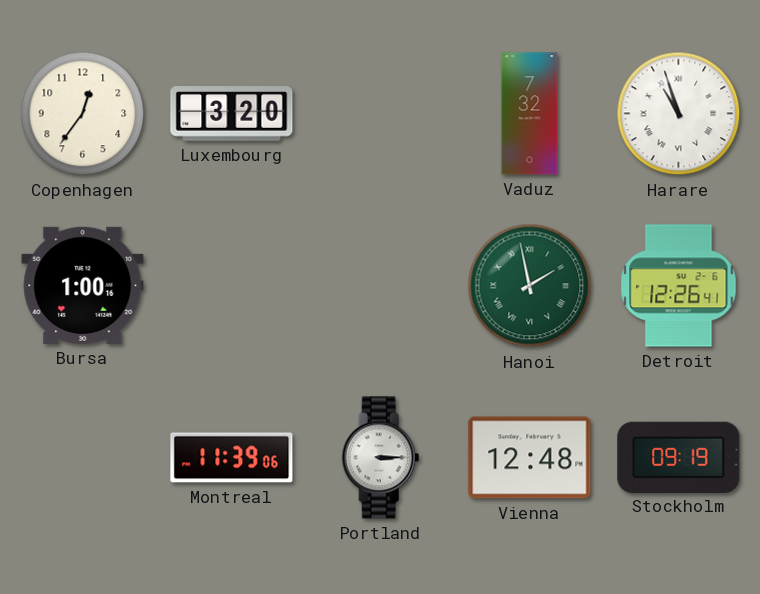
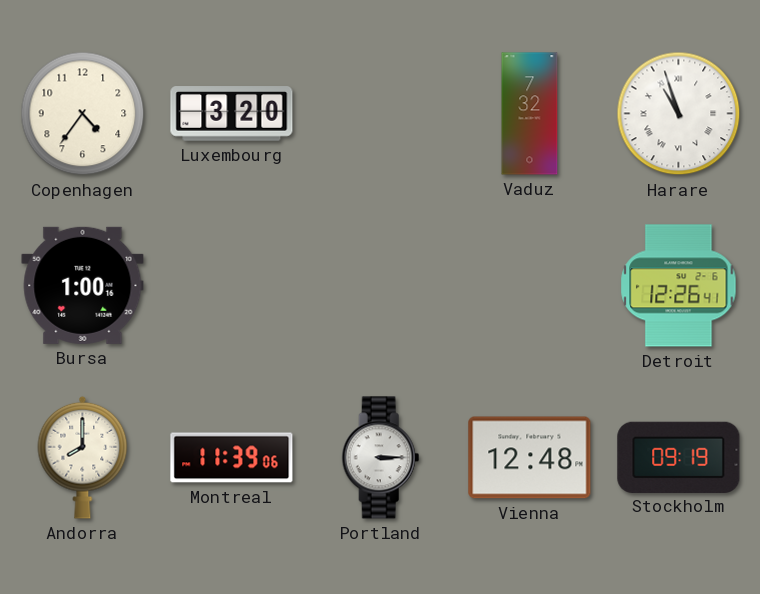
Copenhagen: 12:36 -> 4:36 (83, 114)
Hanoi: 1:58 -> none (530, 286)
Andorra: none -> 8:00 (83, 457)
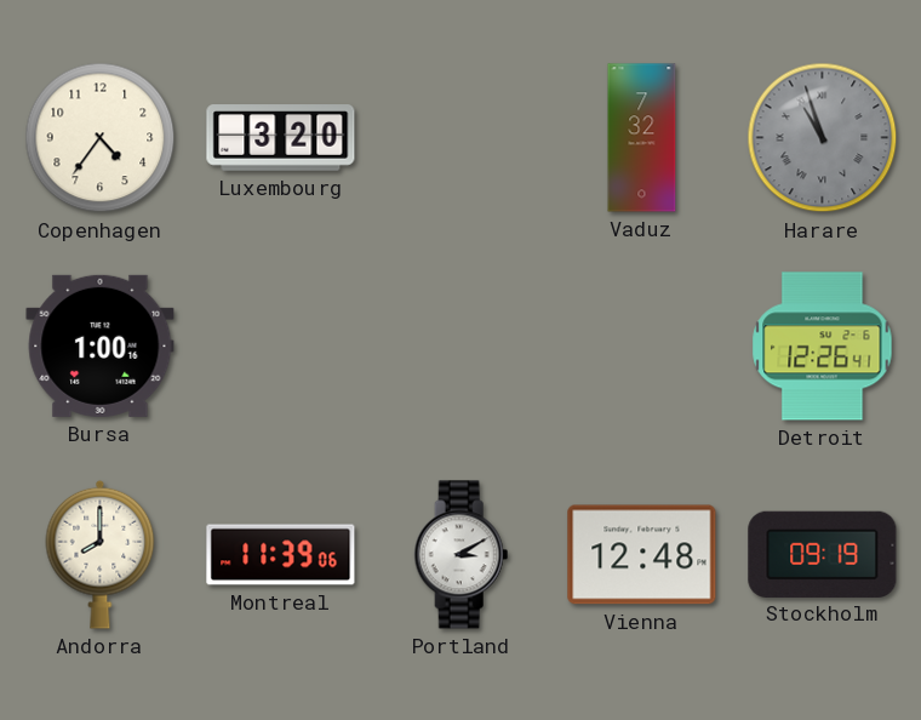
Harare dial: white -> grey (823, 138)
Portland: 3:15 -> 3:10 (462, 555)
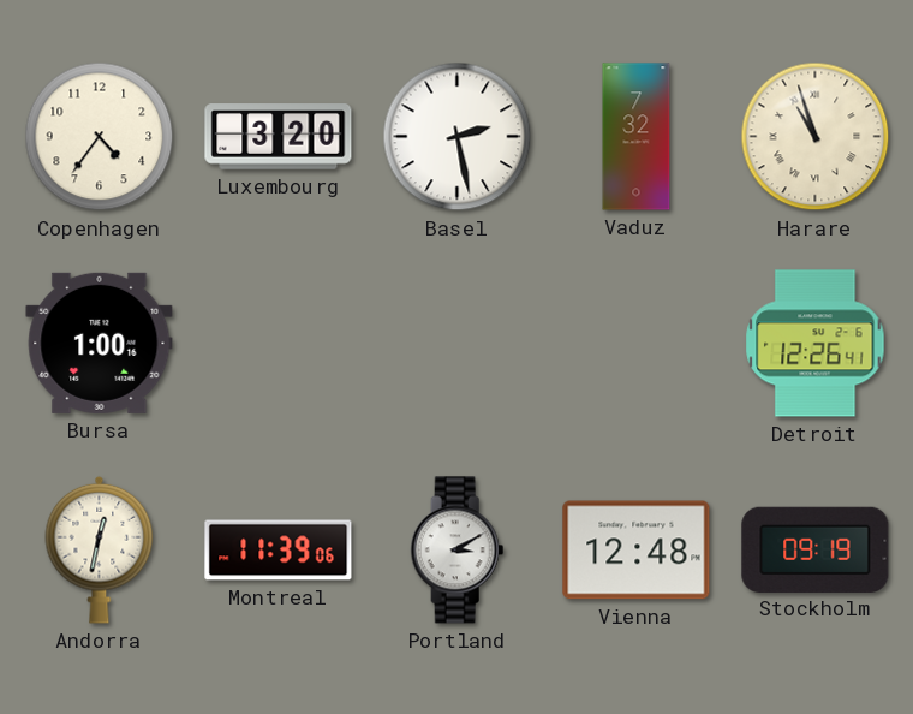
Basel: none -> 2:28 (458, 137)
Harare dial: grey -> cream (816, 137)
Andorra: 8:00 -> 12:32 (100, 549)
